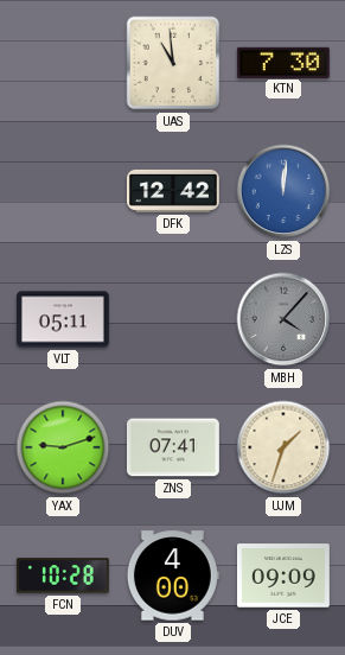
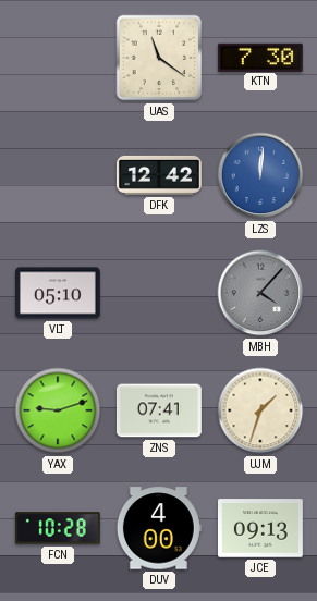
UAS: 10:59 -> 11:21 (159, 58)
VLT: 05:11 -> 05:10 (58, 293)
JCE: 09:09 -> 09:13 (260, 528)
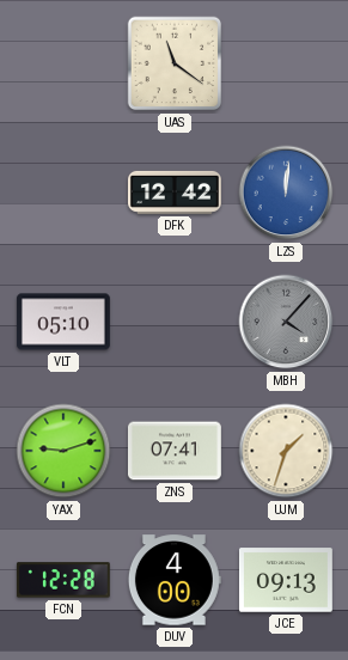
KTN: 7:30 -> none (260, 57)
FCN: 10:28 -> 12:28 (63, 580)
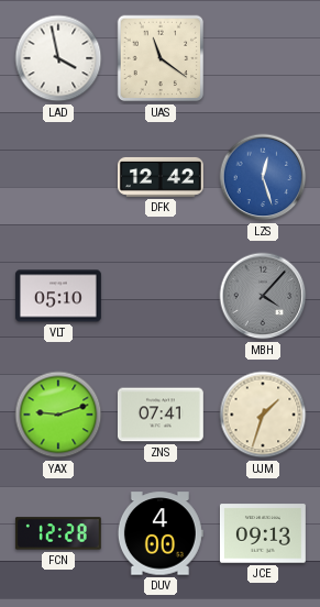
LAD: none -> 3:58 (58, 58)
LZS: 12:01 -> 12:27 (263, 177)
